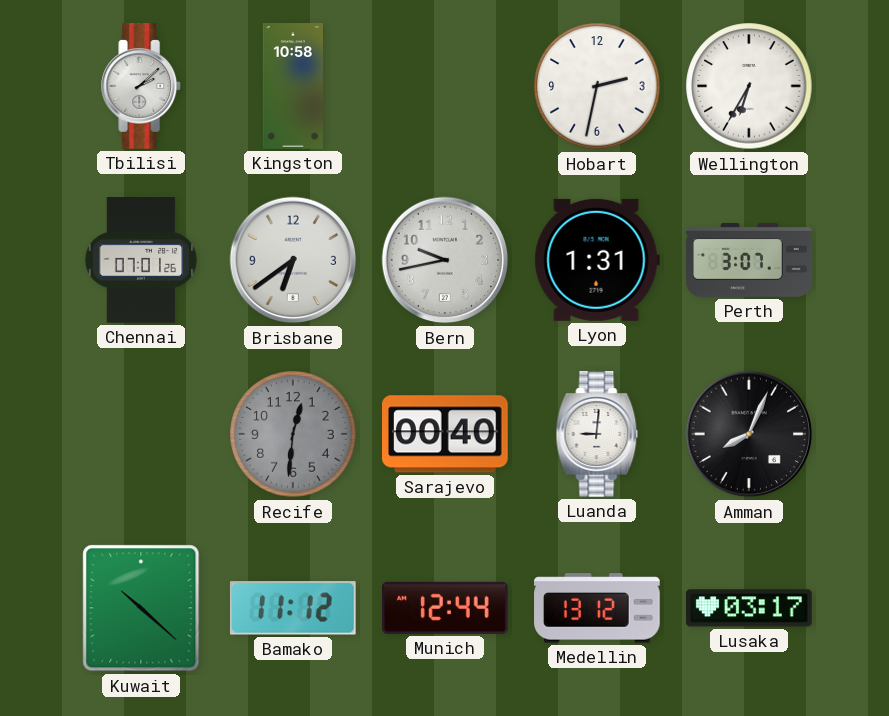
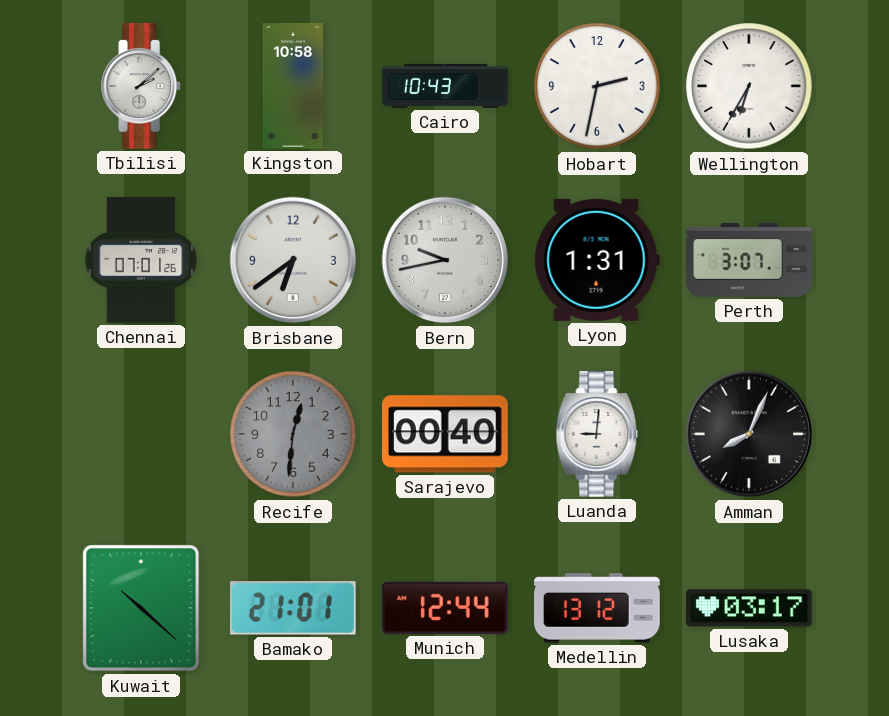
Cairo: none -> 10:43 (445, 86)
Bamako: 11:12 -> 21:01 (293, 608)
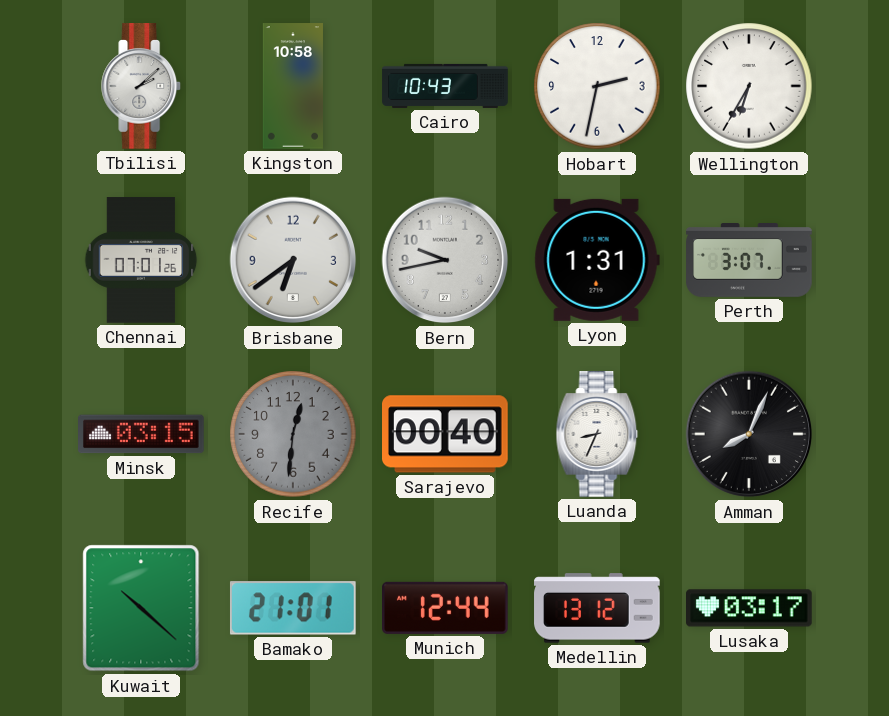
Minsk: none -> 03:15 (142, 434)
Luanda: 9:01 -> 8:34 (597, 434)
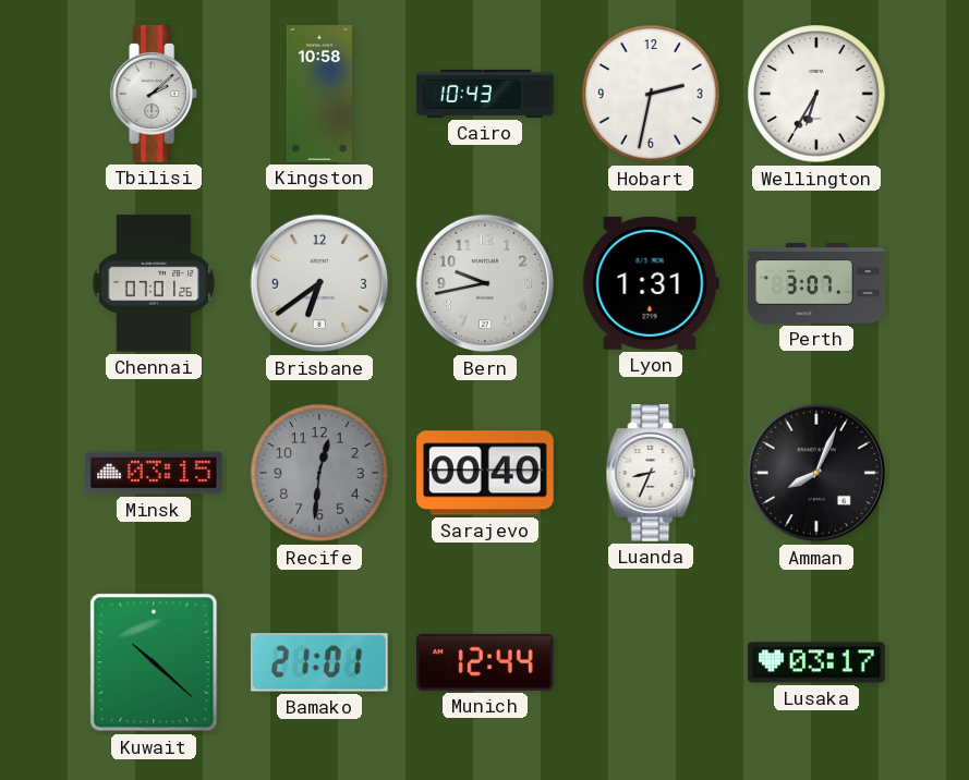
Medellin: 13:12 -> none (597, 608)
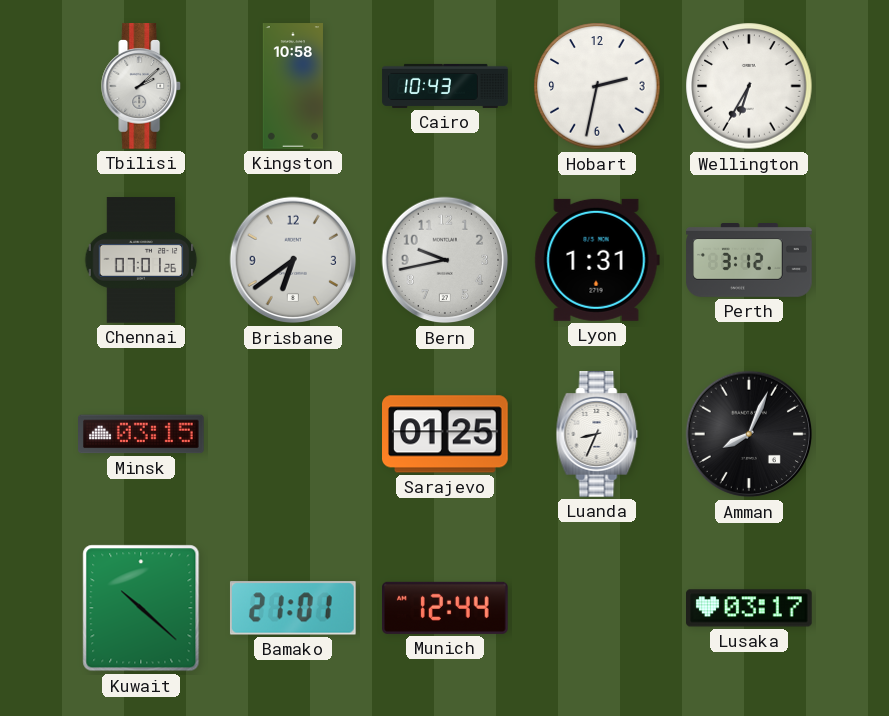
Perth: 3:07 -> 3:12 (749, 261)
Recife: 12:31 -> none (319, 473)
Sarajevo: 00:40 -> 01:25 (446, 434)
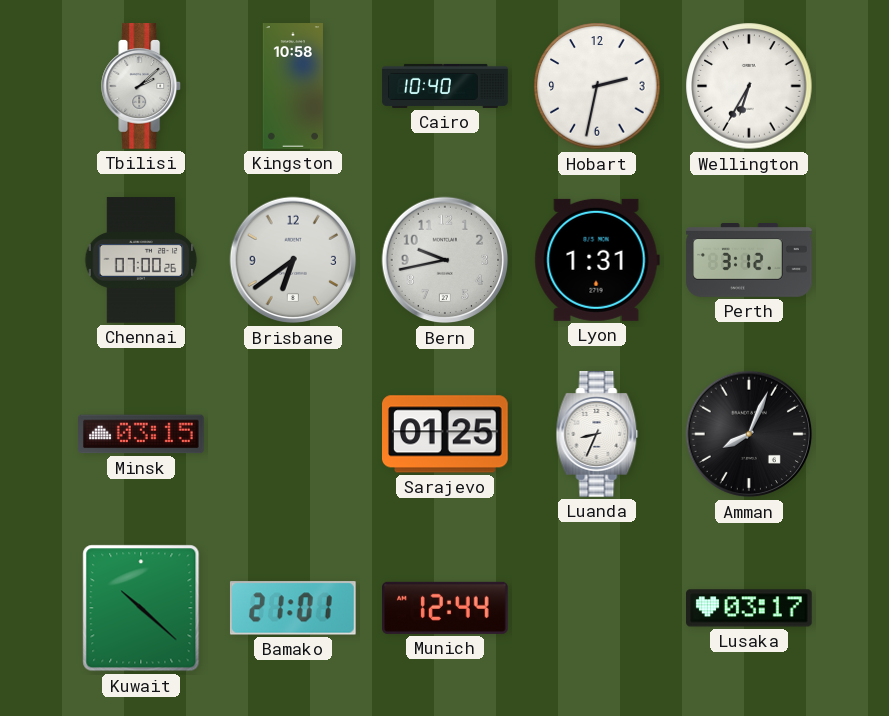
Cairo: 10:43 -> 10:40 (445, 86)
Chennai: 07:01 -> 07:00 (141, 260)
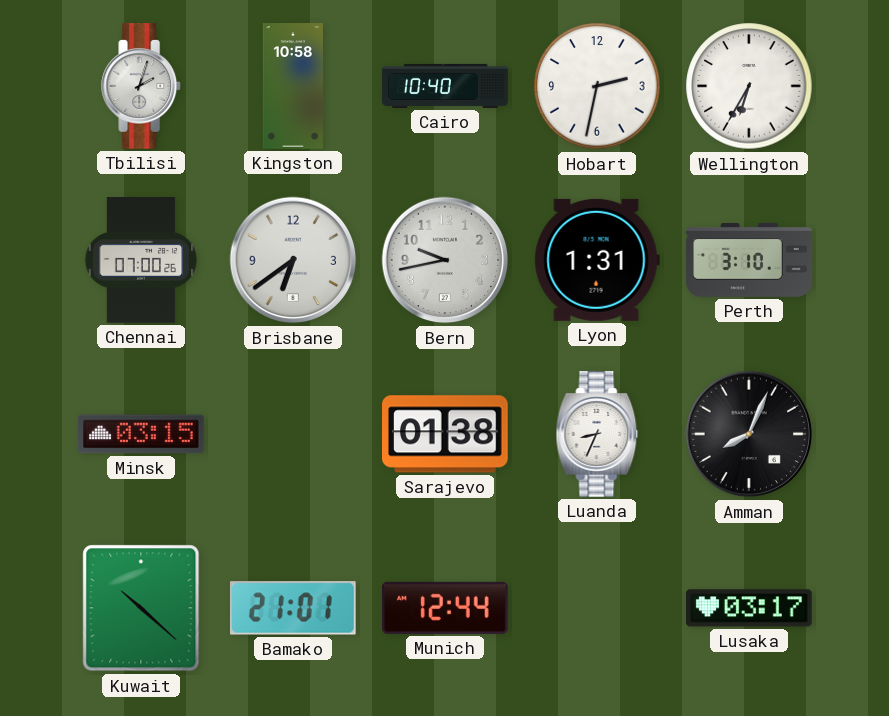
Tbilisi: 2:08 -> 2:03 (142, 86)
Perth: 3:12 -> 3:10 (749, 261)
Sarajevo: 01:25 -> 01:38 (446, 434)
